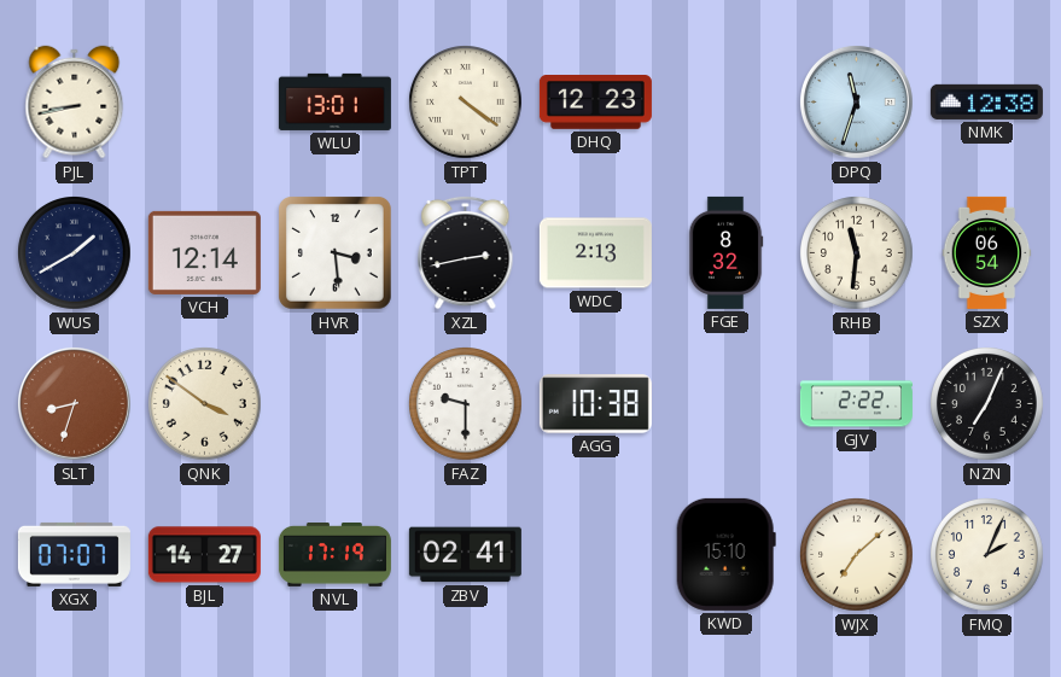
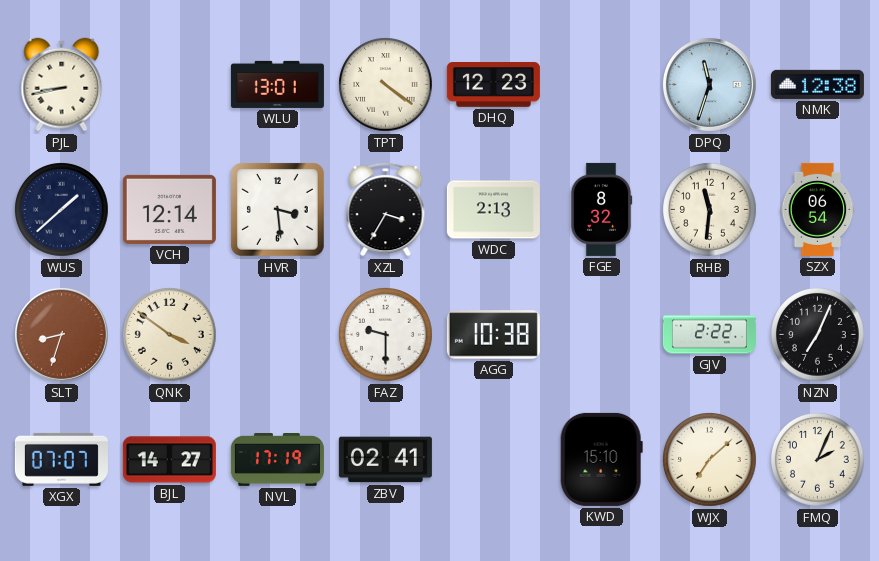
WUS: 1:40 -> 1:38 (62, 210)
XZL: 2:43 -> 3:35 (386, 209)
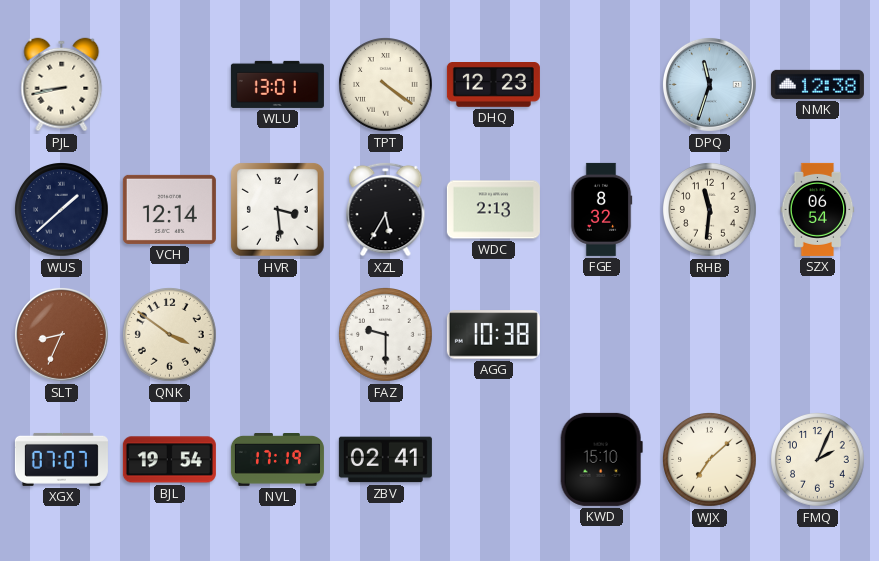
XZL: 3:35 -> 5:35 (386, 209)
SLT: 8:33 -> 8:34 (61, 334)
GJV: 2:22 -> none (709, 335)
NZN: 7:04 -> none (818, 335)
BJL: 14:27 -> 19:54 (169, 460)
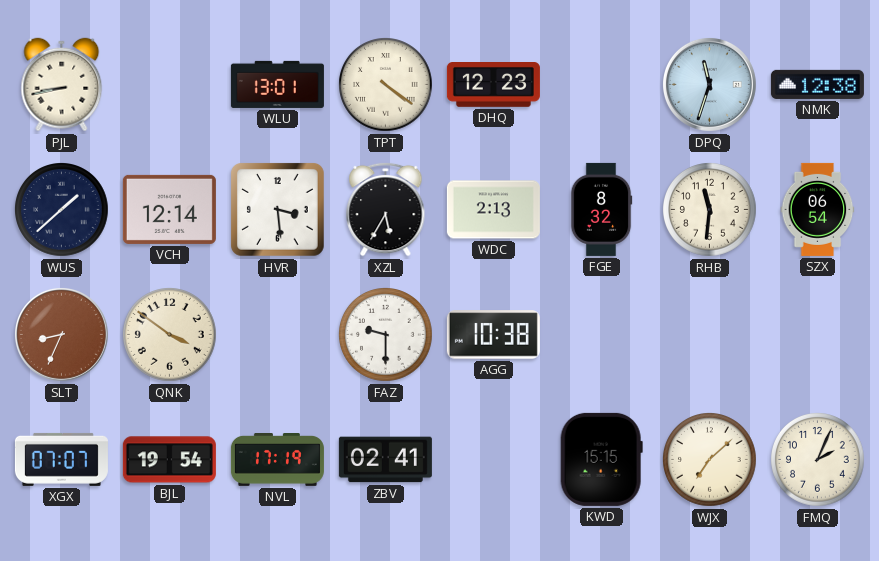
KWD: 15:10 -> 15:15 (601, 459)
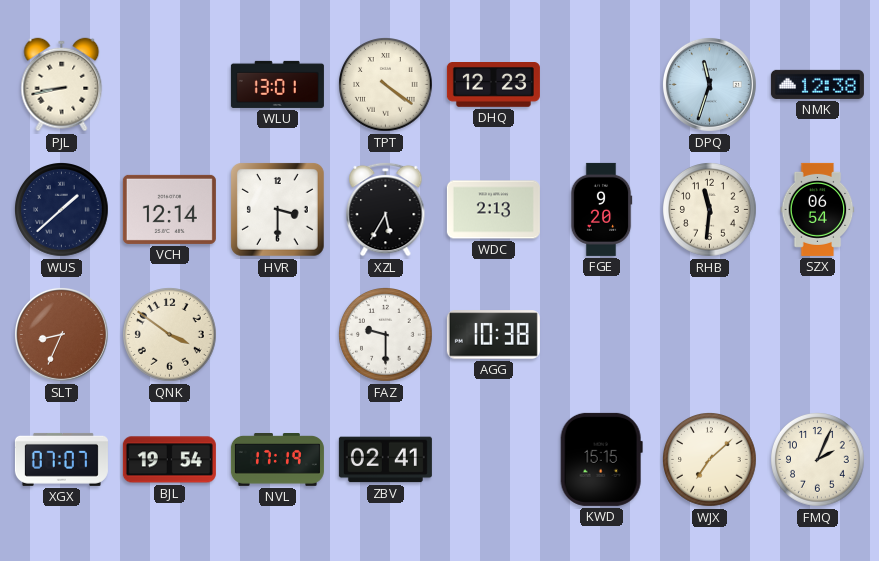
HVR: 3:29 -> 3:30 (278, 210)
FGE: 8:32 -> 9:20 (601, 209)
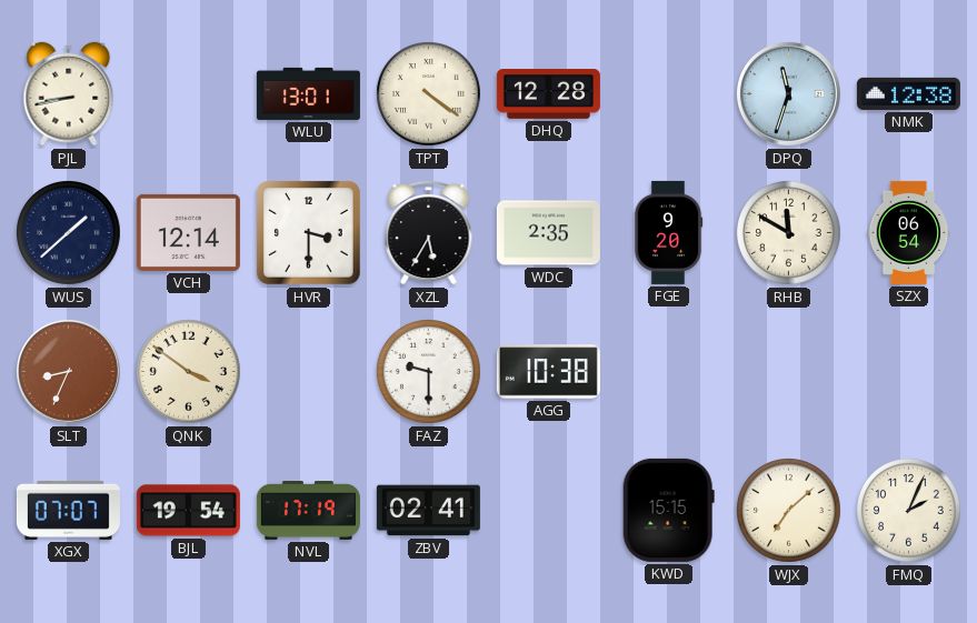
DHQ: 12:23 -> 12:28 (548, 94)
WDC: 2:13 -> 2:35 (548, 233)
RHB: 11:31 -> 11:50 (789, 233)
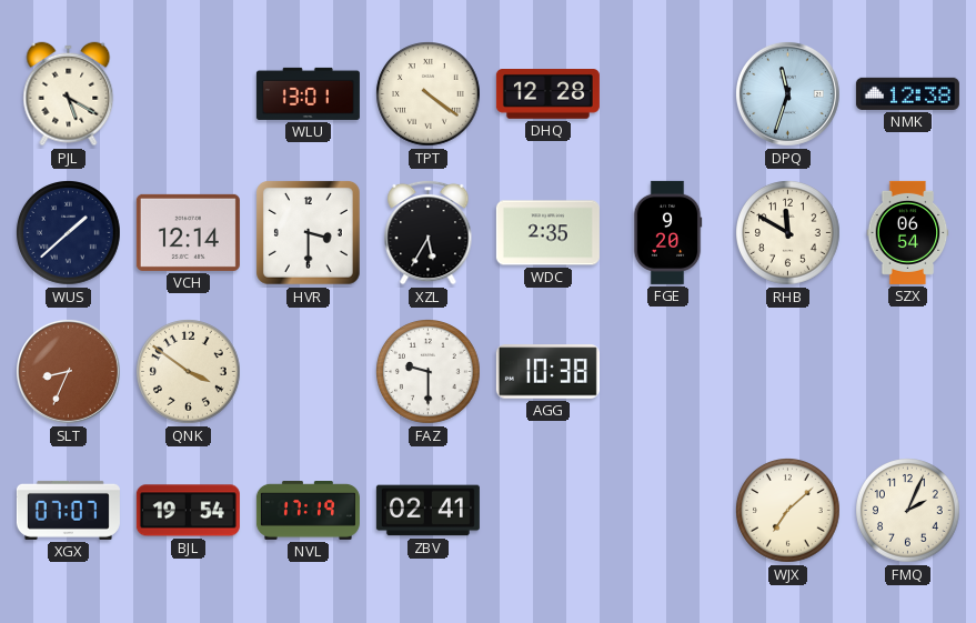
PJL: 8:43 -> 5:20 (69, 94)
KWD: 15:15 -> none (668, 510)
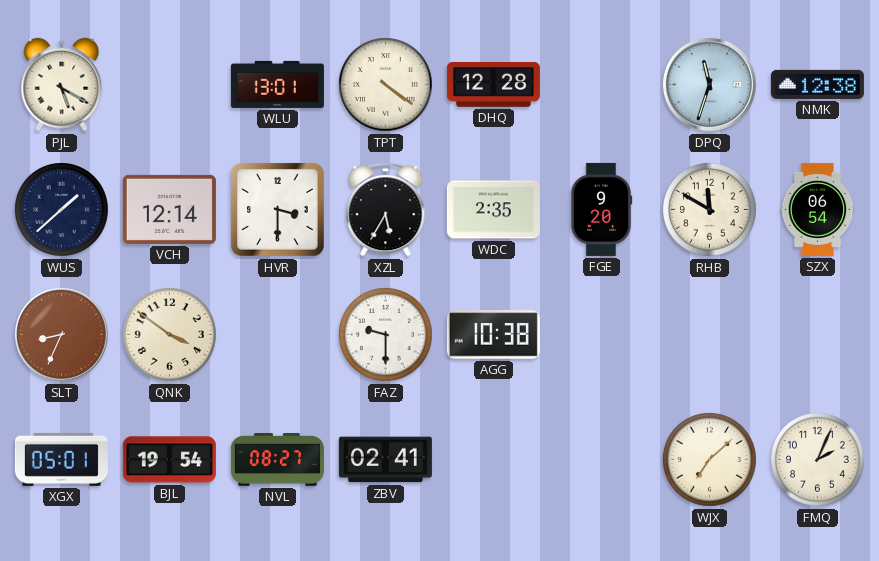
XGX: 07:07 -> 05:01 (61, 459)
NVL: 17:19 -> 08:27 (277, 460)
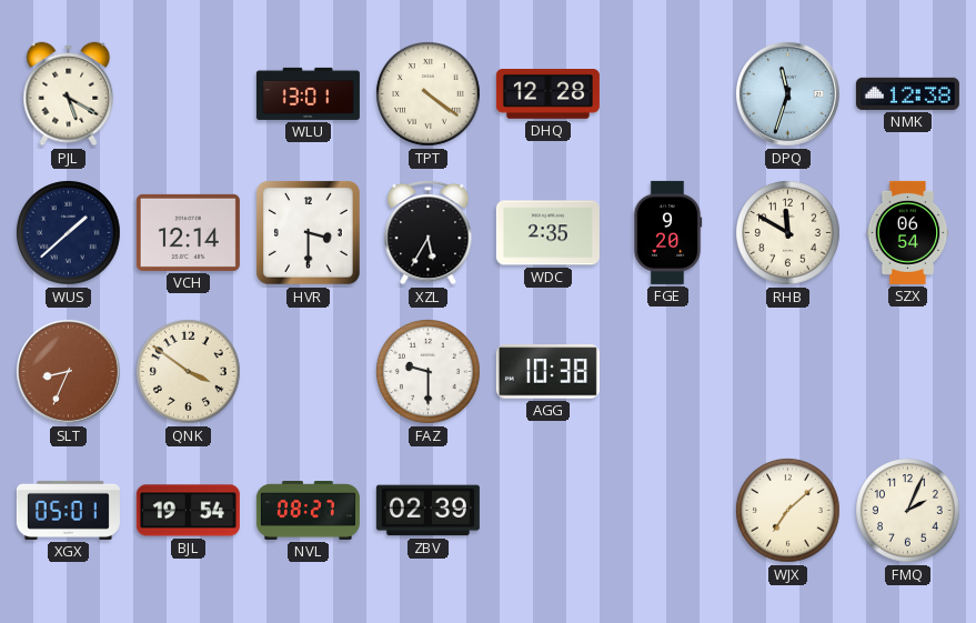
ZBV: 02:41 -> 02:39 (427, 511)
